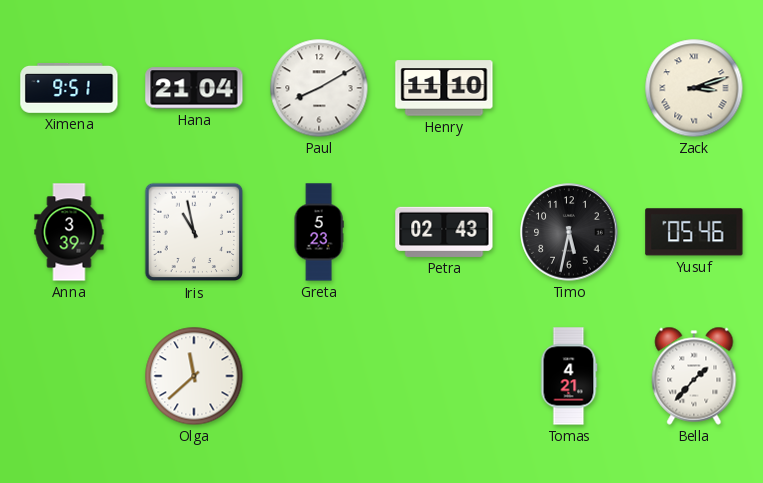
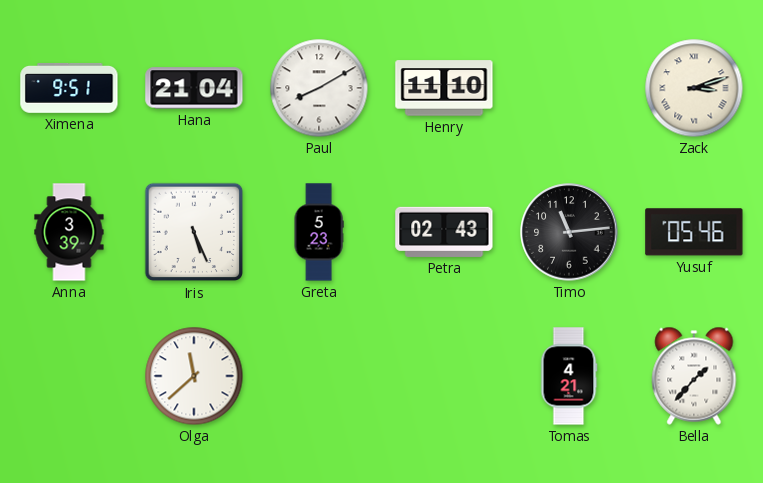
Iris: 10:58 -> 5:26 (194, 232)
Timo: 5:32 -> 11:14 (569, 232)
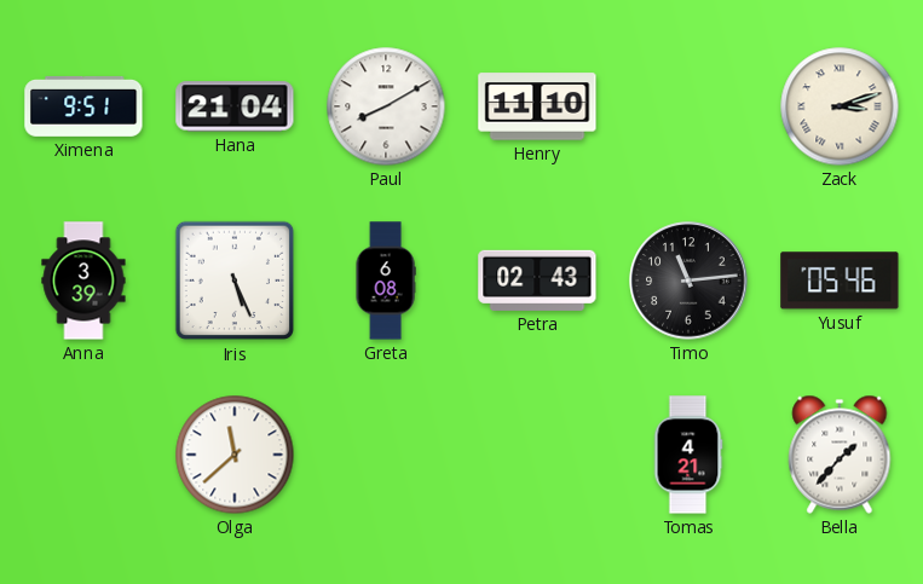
Greta: 5:23 -> 6:08 (386, 281)
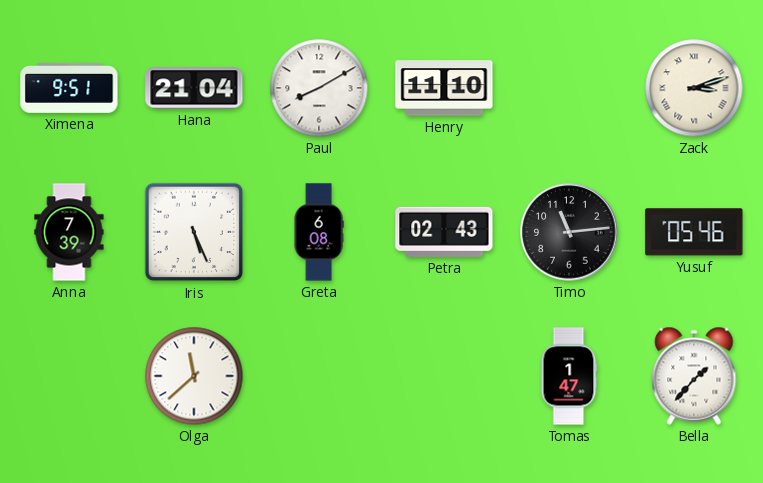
Anna: 3:39 -> 7:39 (69, 232)
Tomas: 4:21 -> 1:47 (569, 376)
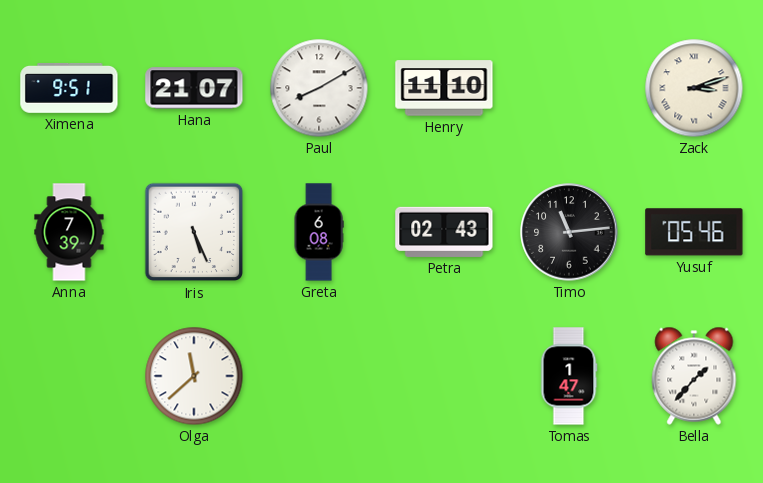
Hana: 21:04 -> 21:07 (194, 88)
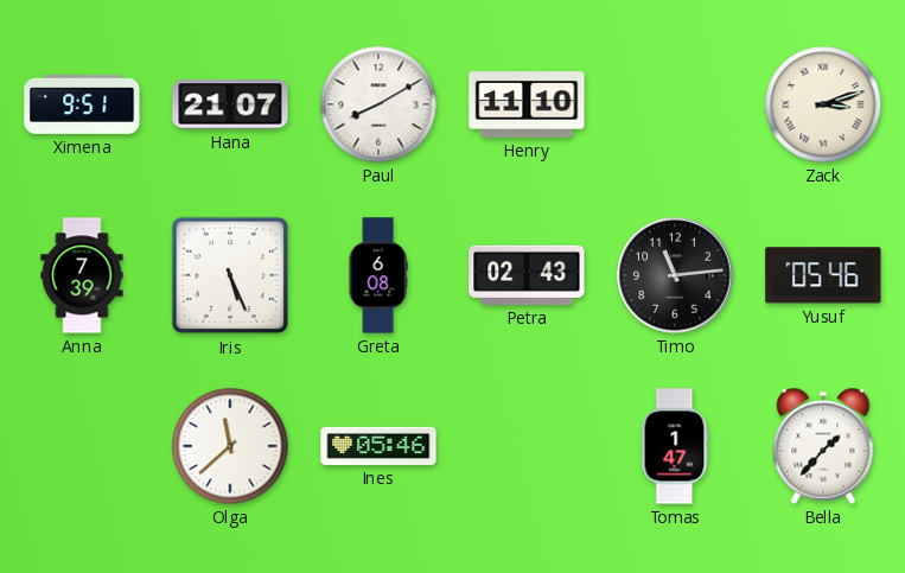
Ines: none -> 05:46 (378, 446)
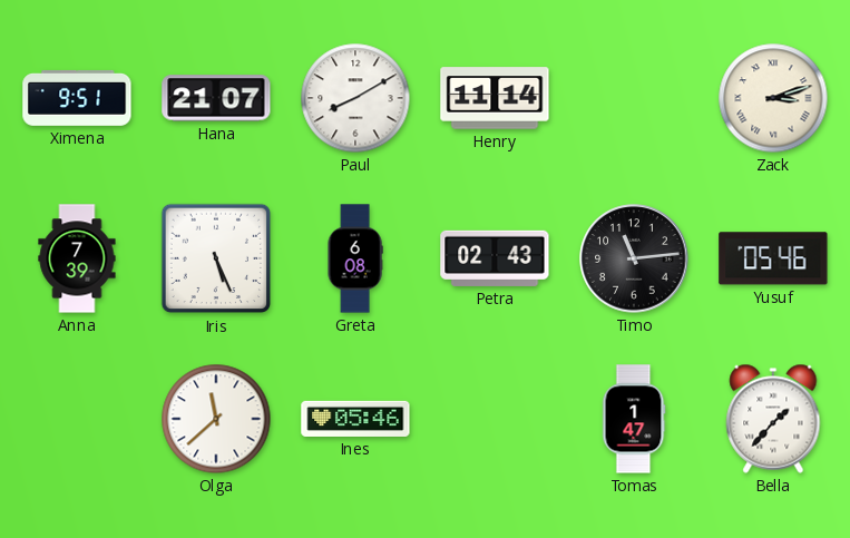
Henry: 11:10 -> 11:14 (495, 98)
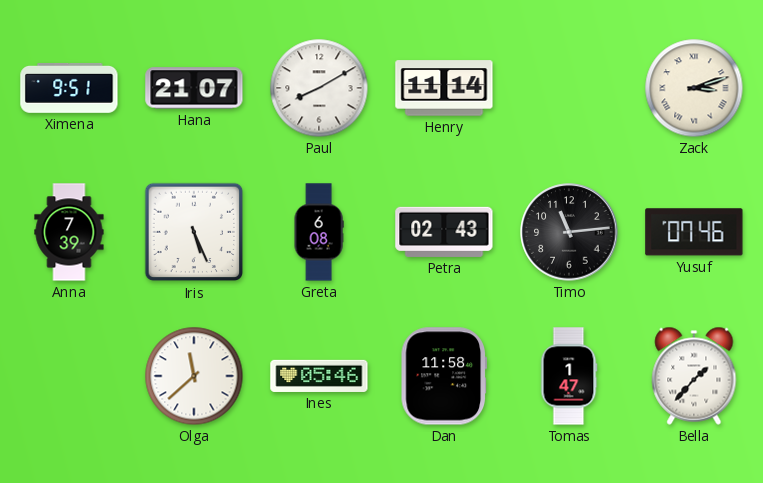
Yusuf: 05:46 -> 07:46 (694, 232)
Dan: none -> 11:58 (443, 376)
